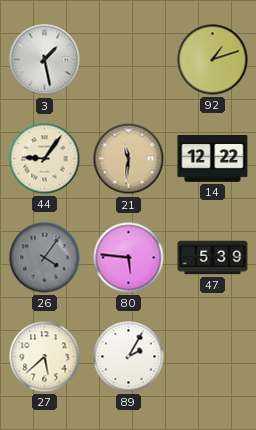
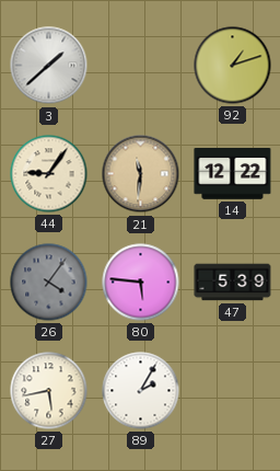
3: 1:28 -> 1:38 (49, 66)
27: 5:38 -> 5:43 (49, 391)
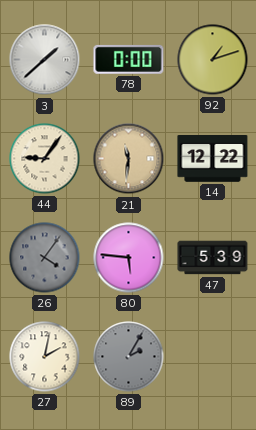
78: none -> 0:00 (129, 59)
27: 5:43 -> 2:02 (45, 357)
89 dial: white -> grey (129, 357)
